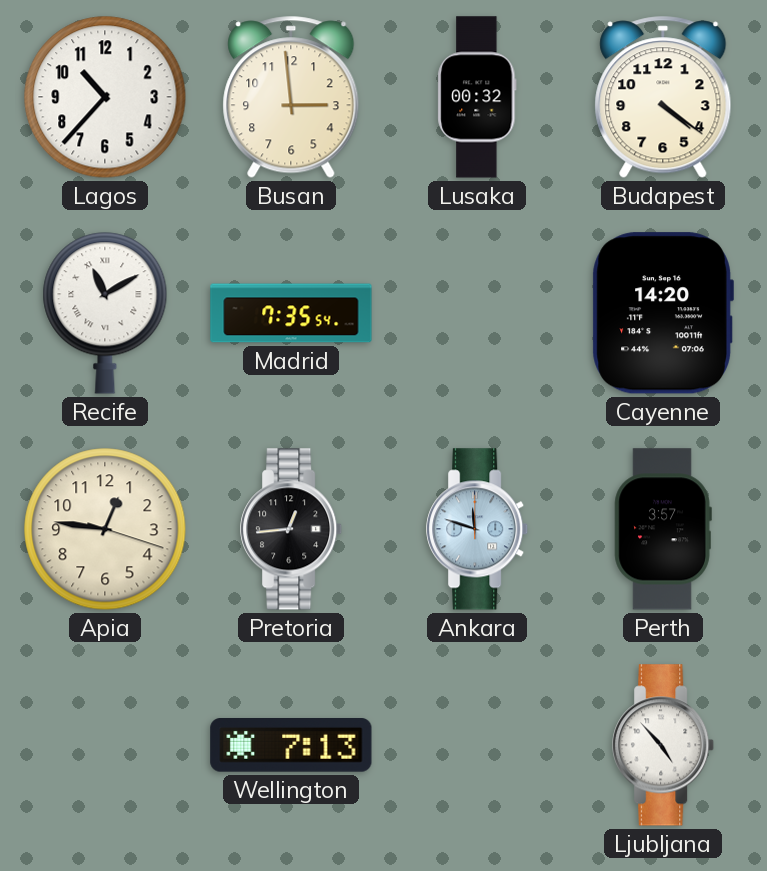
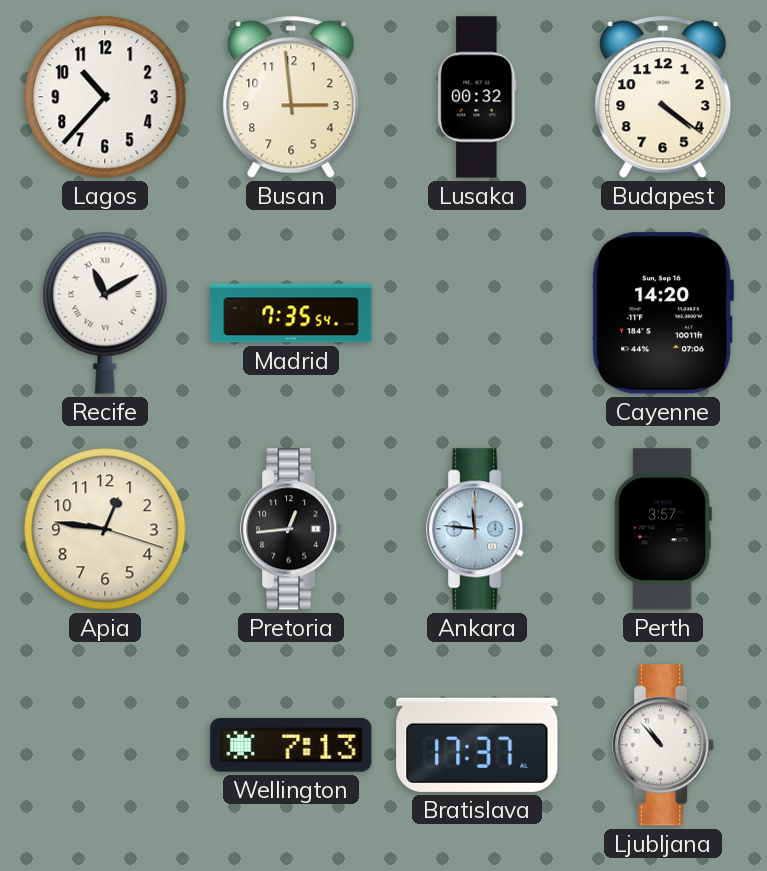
Ankara: 11:48 -> 11:46 (478, 529)
Bratislava: none -> 17:37 (477, 745)
Ljubljana: 4:53 -> 10:53 (664, 745)
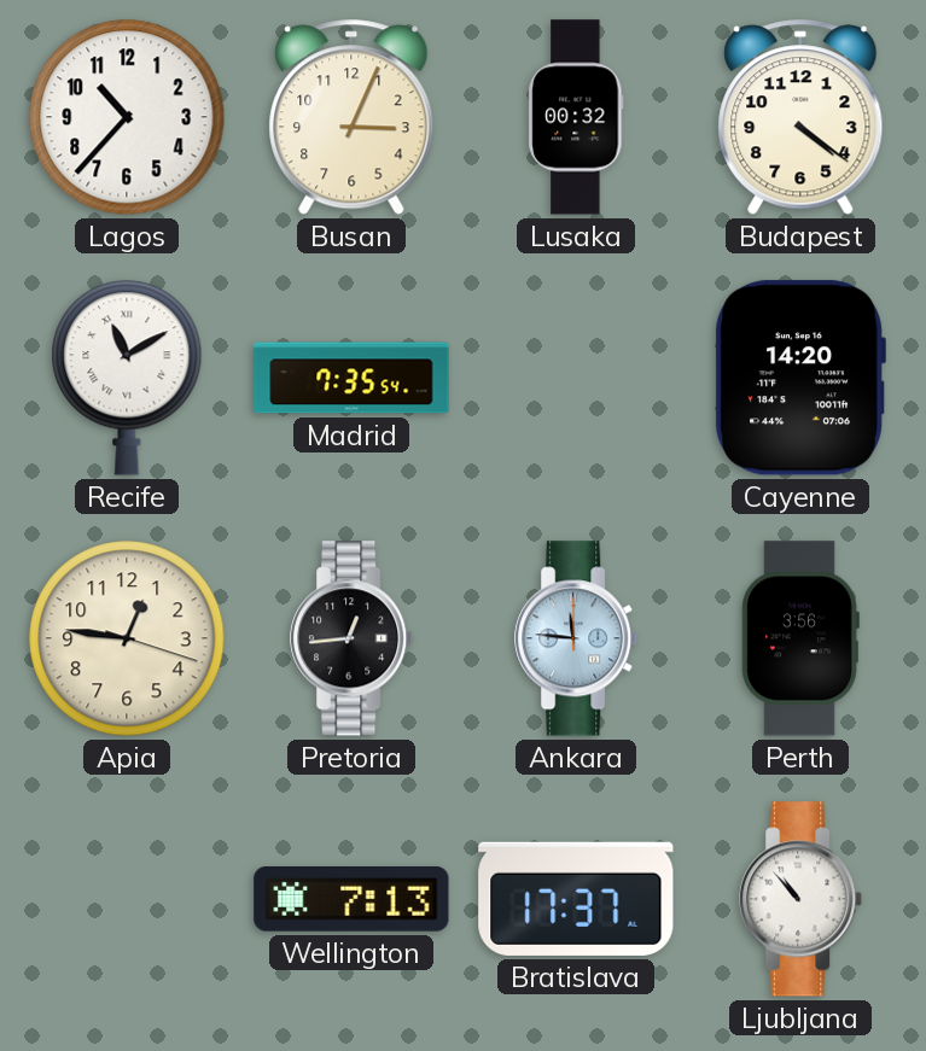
Busan: 2:59 -> 3:04 (351, 117)
Perth: 3:57 -> 3:56 (800, 638)
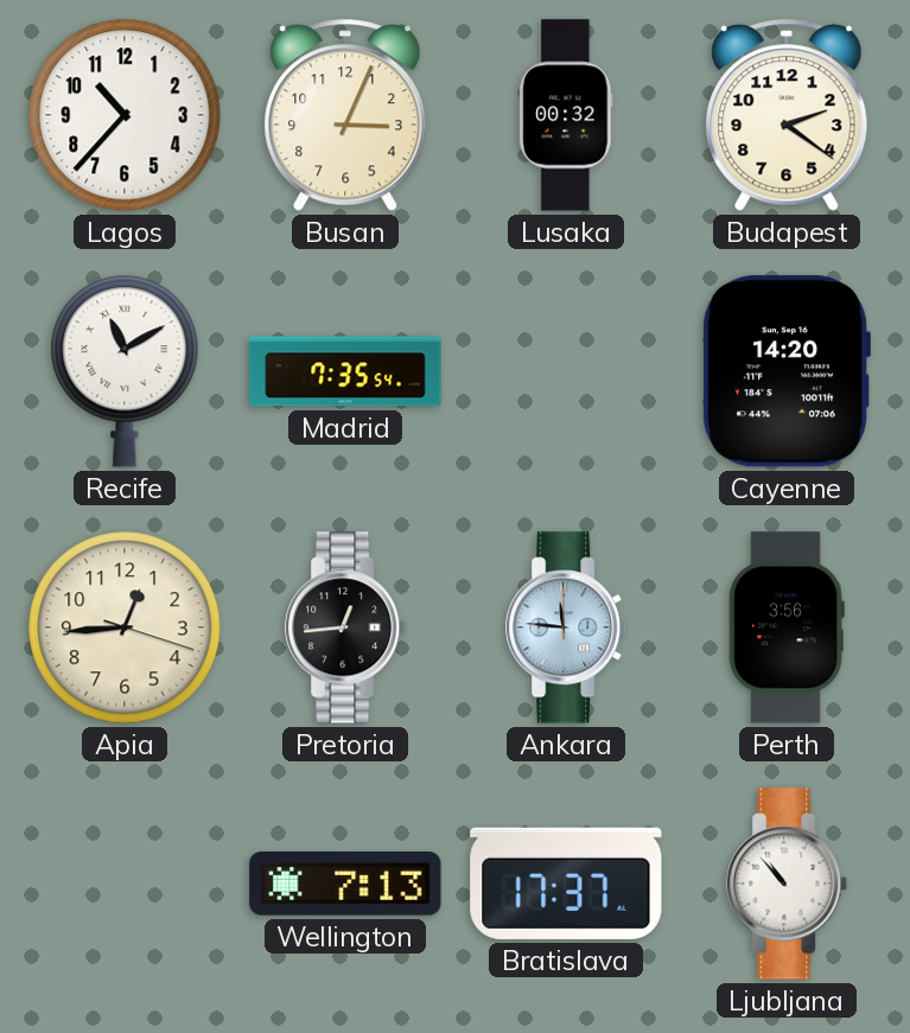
Budapest: 4:21 -> 2:21 (787, 115)
Apia: 12:46 -> 12:44 (125, 627)
